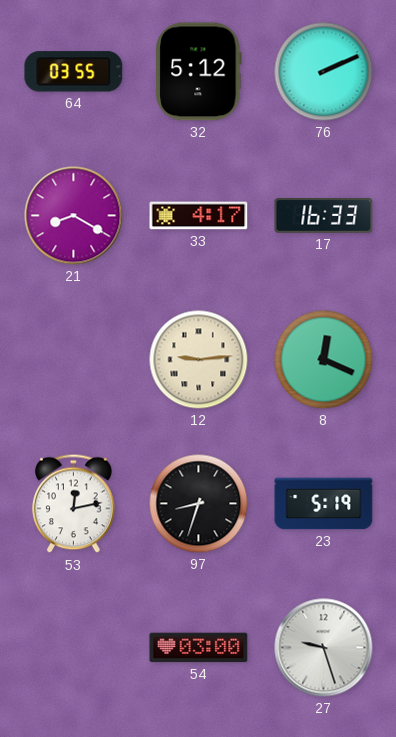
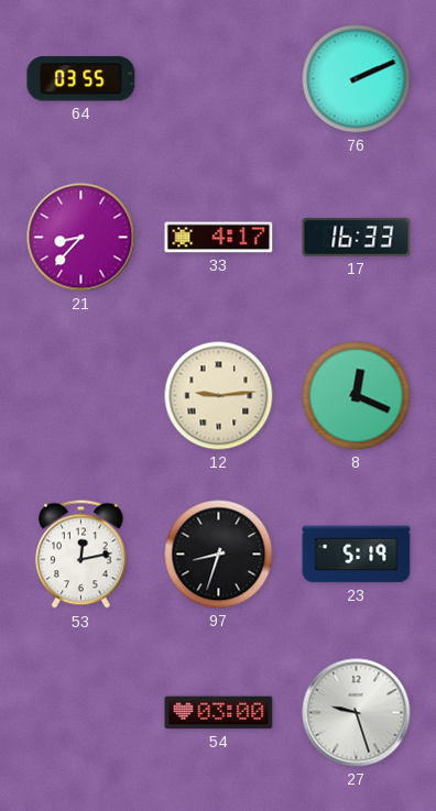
32: 5:12 -> none (199, 72)
21: 8:20 -> 8:37 (81, 238)
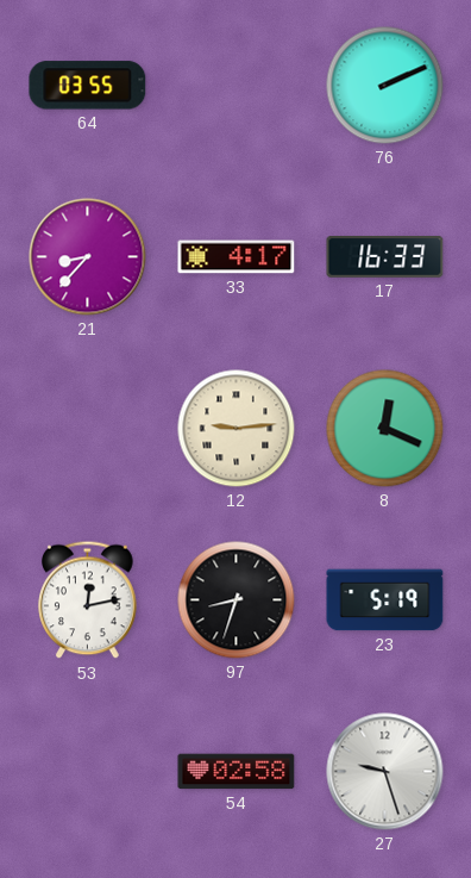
54: 03:00 -> 02:58 (237, 772)
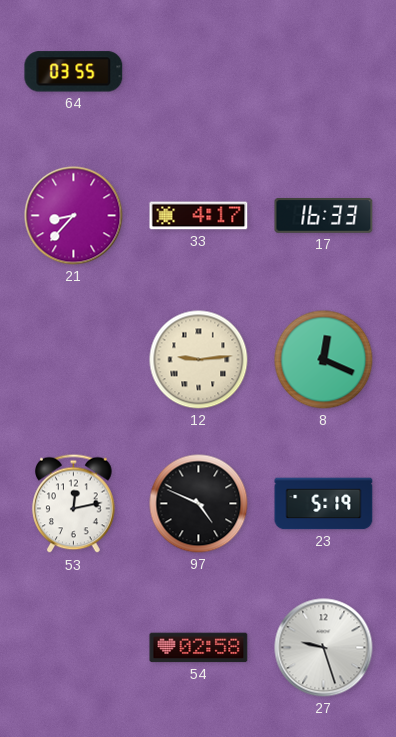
76: 2:11 -> none (385, 86)
97: 8:33 -> 4:49 (199, 504)
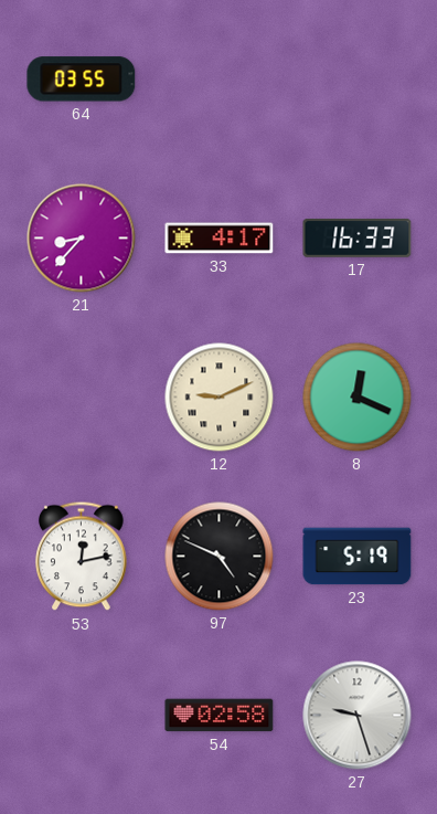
12: 9:14 -> 9:11 (220, 398)
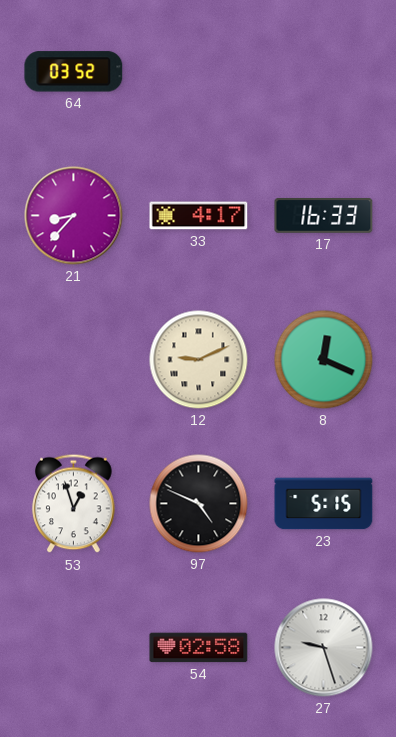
64: 03:55 -> 03:52 (74, 72)
53: 12:13 -> 12:57 (74, 504)
23: 5:19 -> 5:15 (324, 504)
